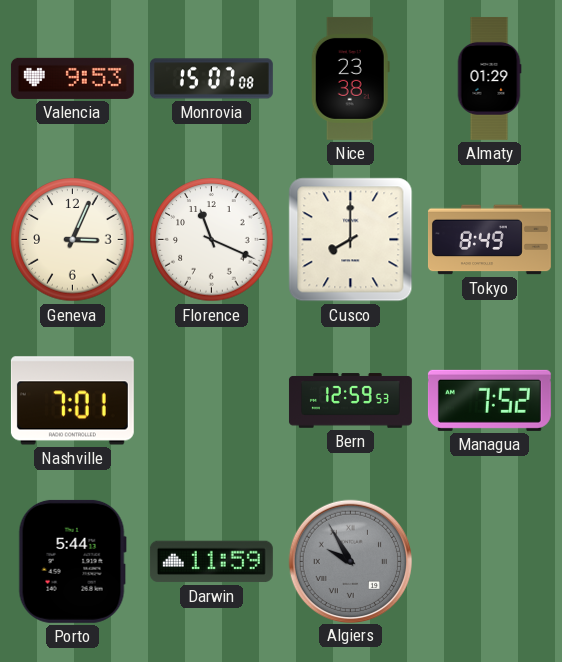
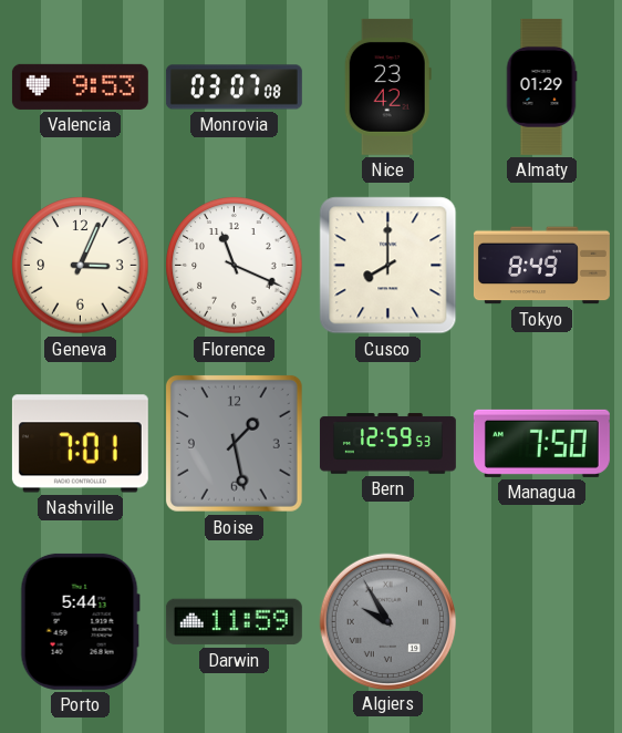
Monrovia: 15:07 -> 03:07 (234, 87)
Nice: 23:38 -> 23:42 (387, 86)
Boise: none -> 1:28 (234, 443)
Managua: 7:52 -> 7:50 (541, 443)
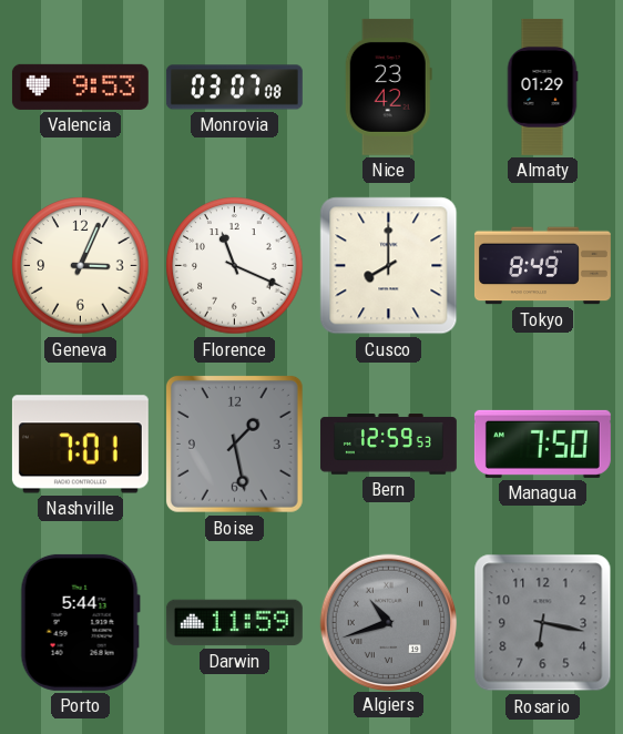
Algiers: 9:55 -> 10:42 (388, 622)
Rosario: none -> 6:17 (543, 623)
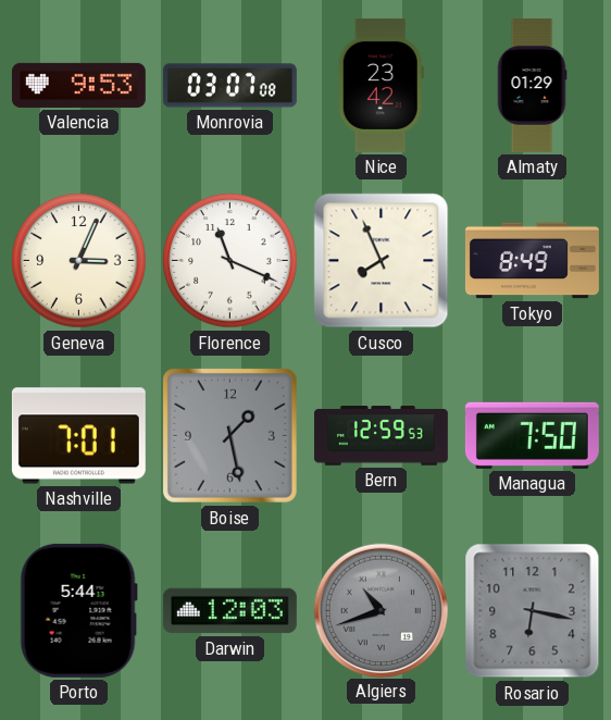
Cusco: 8:00 -> 7:56 (382, 261)
Darwin: 11:59 -> 12:03 (229, 611)
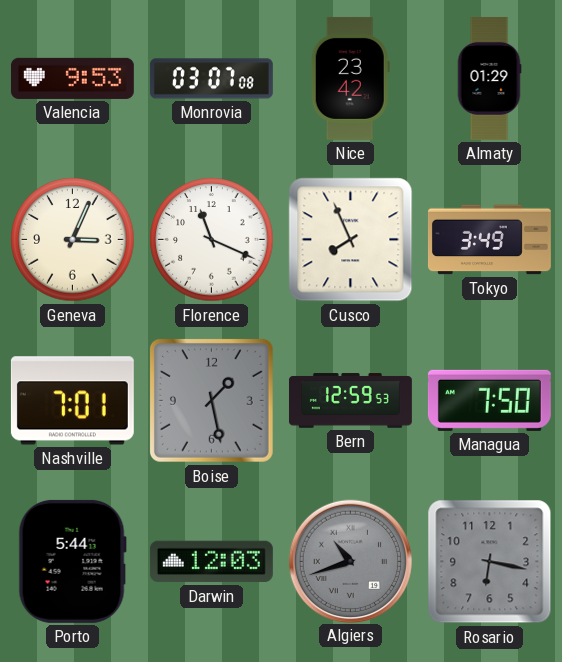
Tokyo: 8:49 -> 3:49 (489, 240)
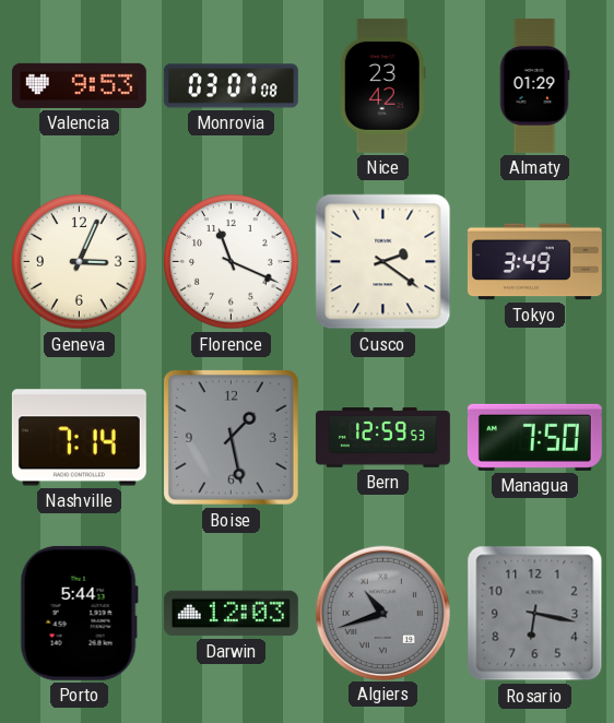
Cusco: 7:56 -> 2:21 (383, 262)
Nashville: 7:01 -> 7:14 (79, 438)
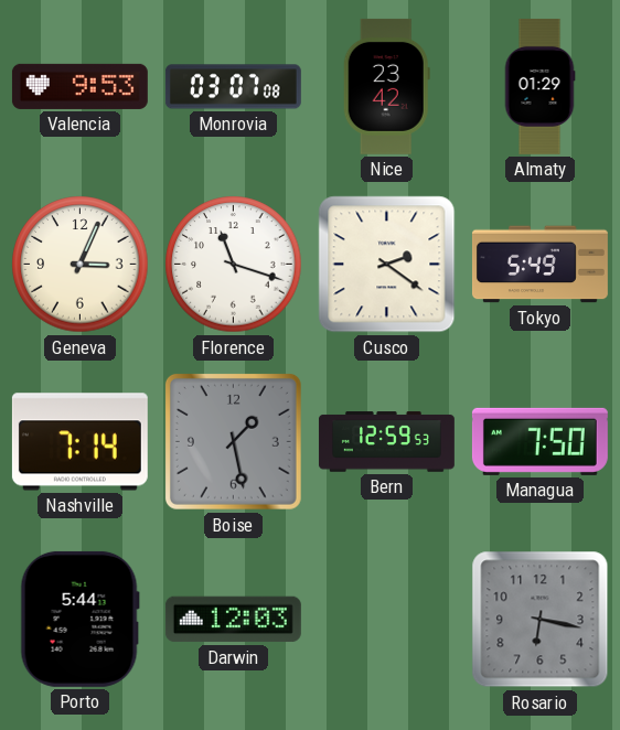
Florence: 11:19 -> 11:18 (234, 265)
Tokyo: 3:49 -> 5:49 (539, 265)
Algiers: 10:42 -> none (382, 613)
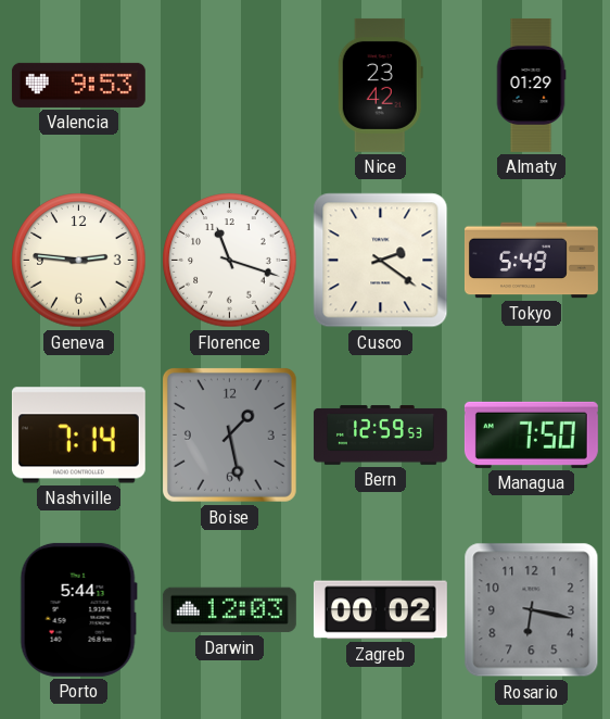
Monrovia: 03:07 -> none (233, 87)
Geneva: 3:04 -> 2:46 (79, 261)
Zagreb: none -> 00:02 (380, 610)
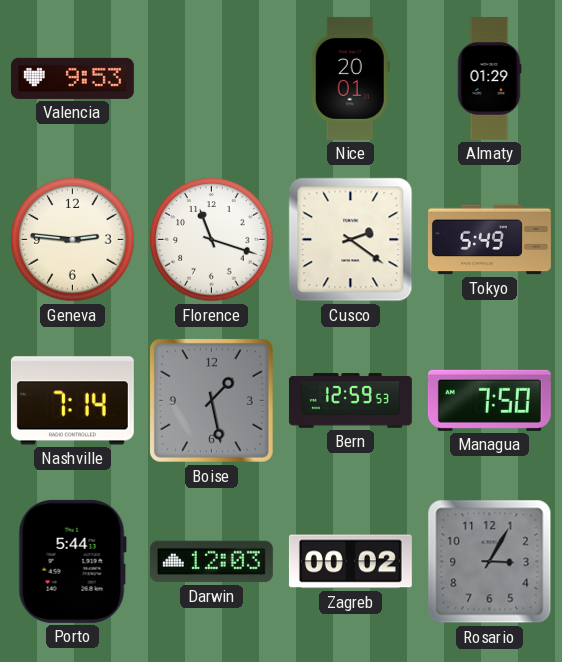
Nice: 23:42 -> 20:01 (350, 78)
Rosario: 6:17 -> 3:05 (490, 562)
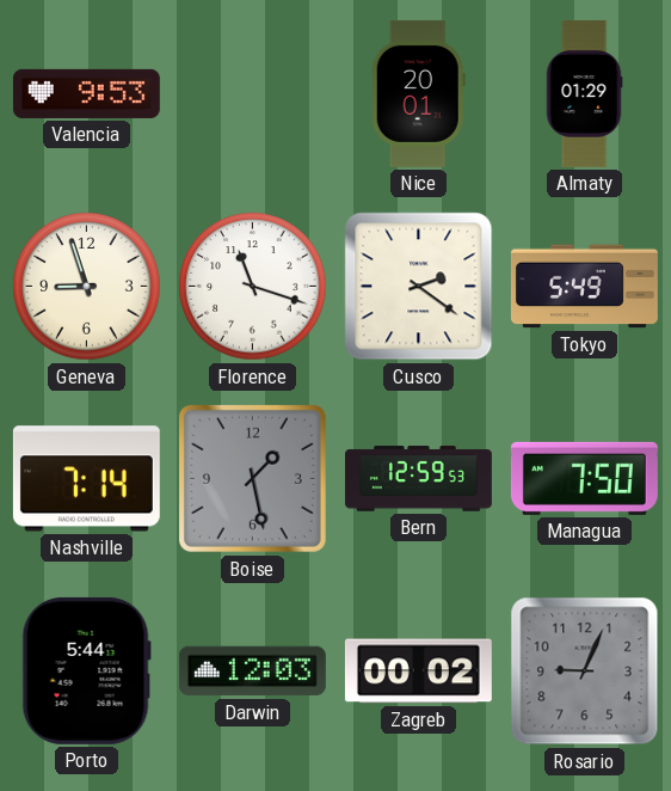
Geneva: 2:46 -> 8:57 (87, 287)
Rosario: 3:05 -> 9:04 (585, 672)
